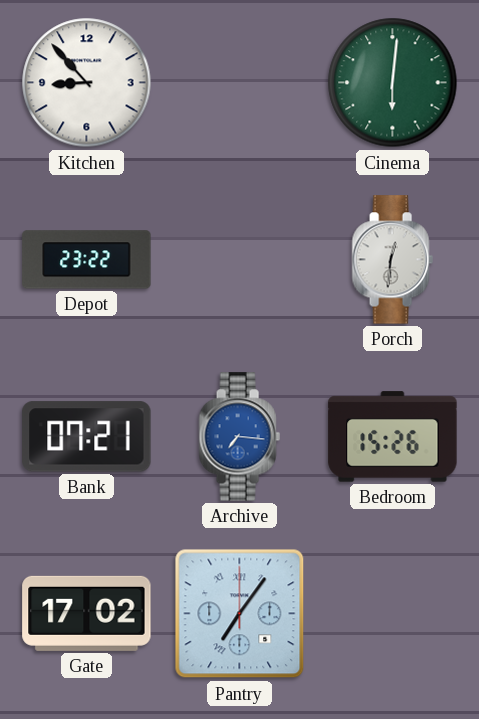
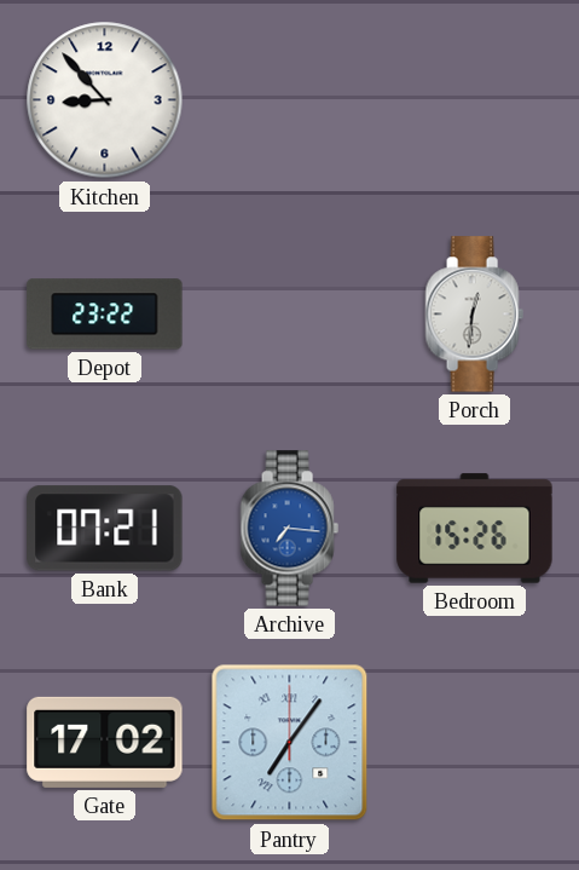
Cinema: 6:01 -> none (393, 83)
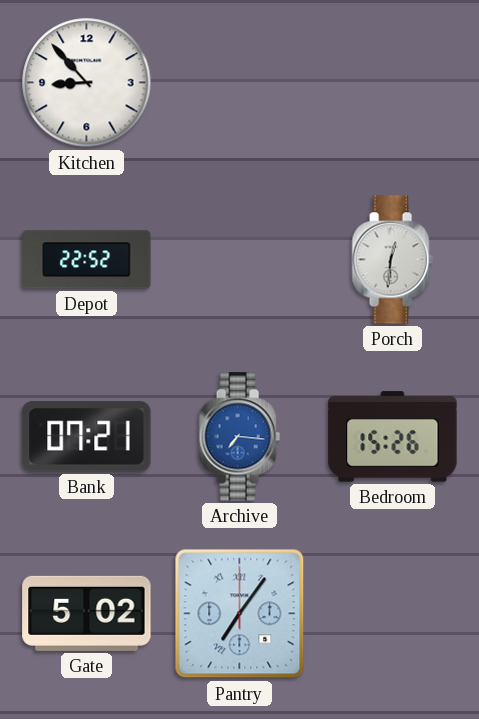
Depot: 23:22 -> 22:52 (87, 260)
Gate: 17:02 -> 5:02 (87, 613)
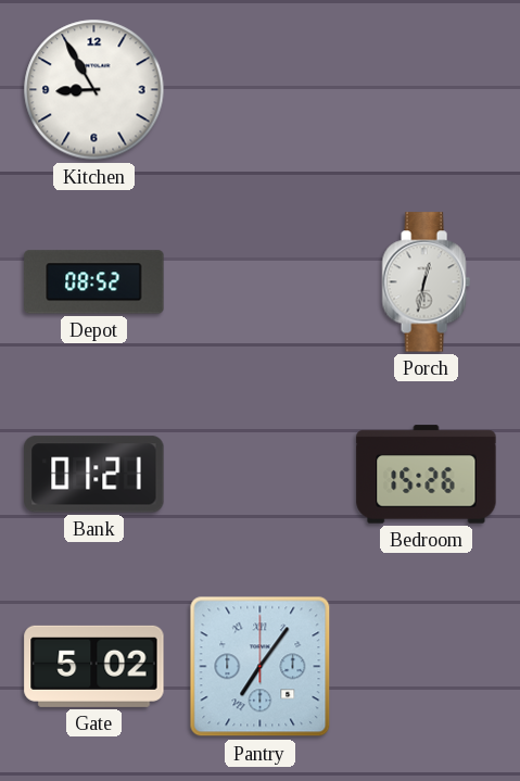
Kitchen: 8:53 -> 8:55 (94, 90)
Depot: 22:52 -> 08:52 (94, 282)
Porch: 12:31 -> 12:32 (426, 282)
Bank: 07:21 -> 01:21 (94, 475)
Archive: 7:16 -> none (239, 437)
